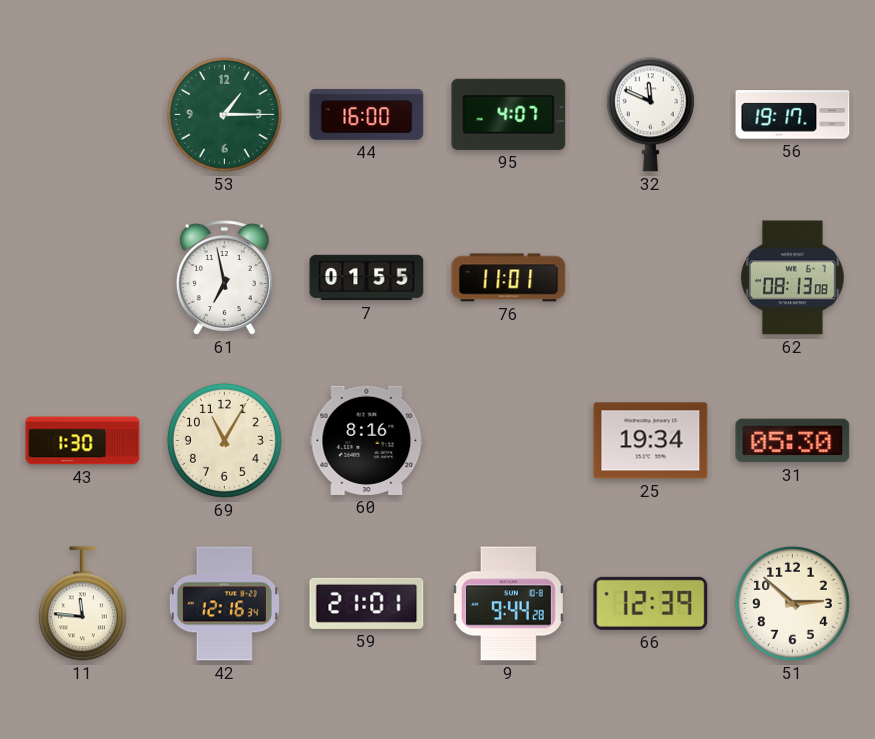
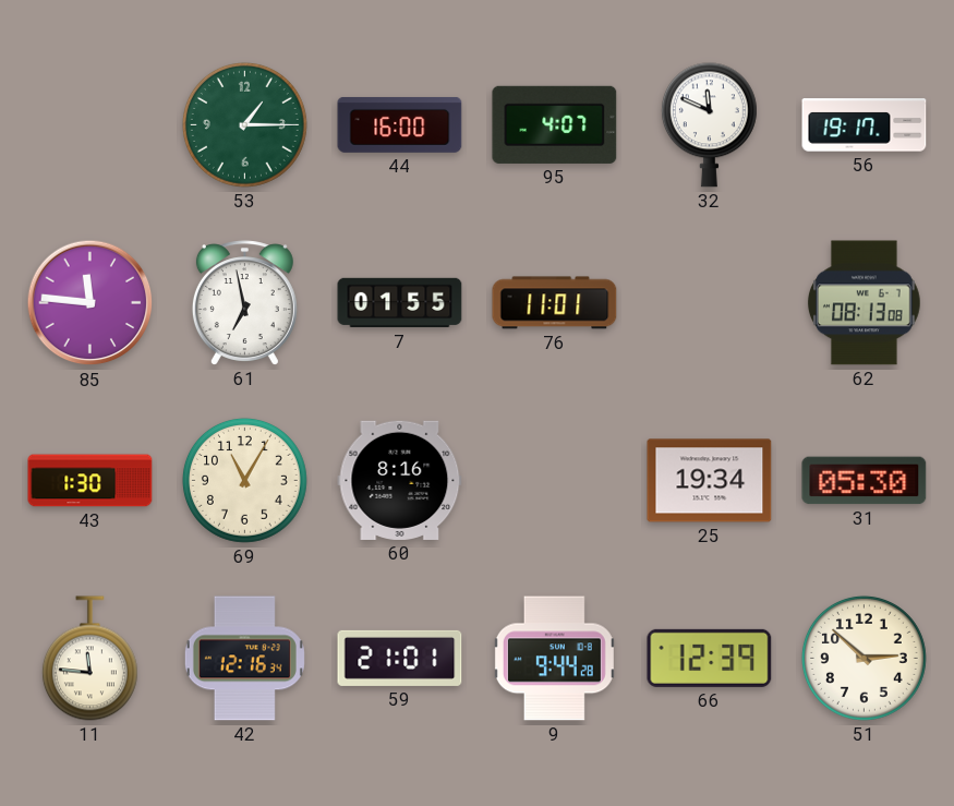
85: none -> 11:46 (90, 303)
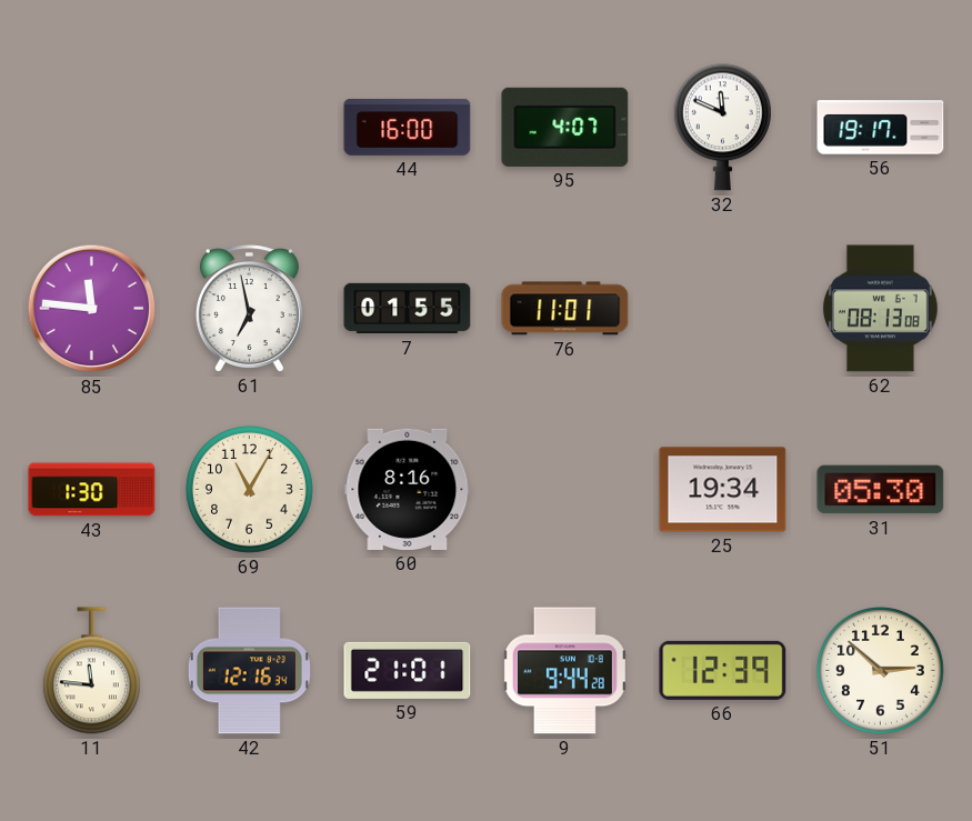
53: 1:15 -> none (244, 124)
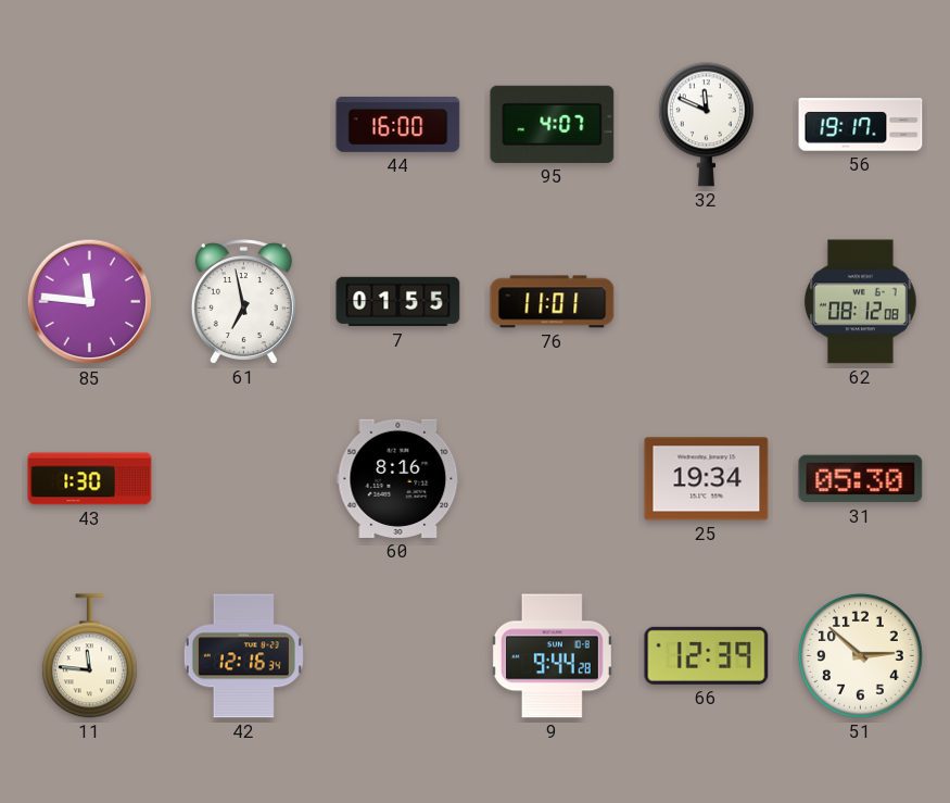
62: 08:13 -> 08:12 (861, 302)
69: 11:05 -> none (249, 489)
59: 21:01 -> none (408, 670)
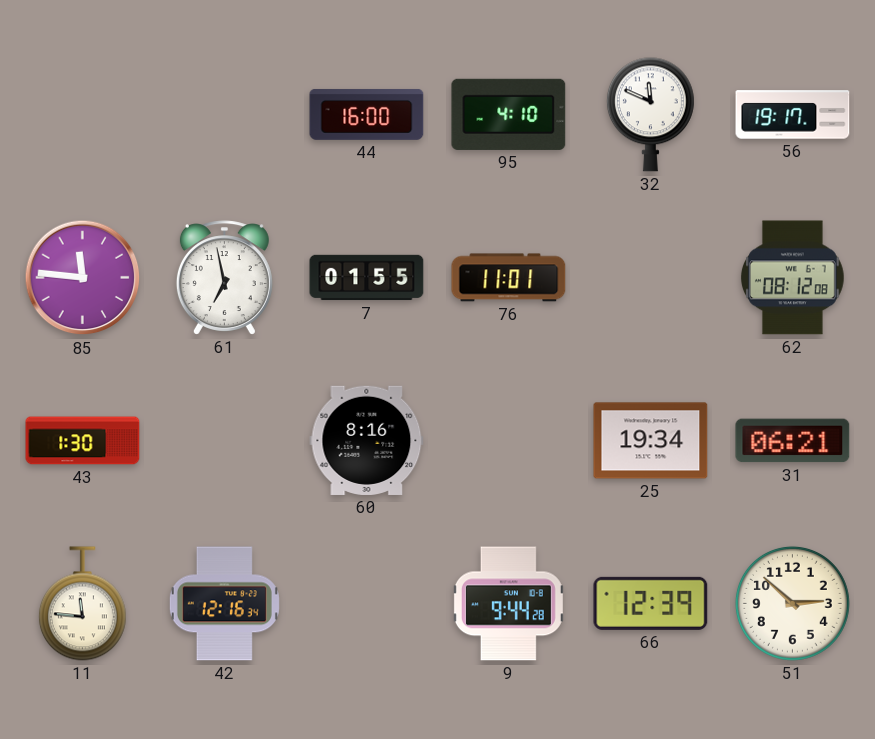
95: 4:07 -> 4:10 (509, 114)
31: 05:30 -> 06:21 (793, 441)
